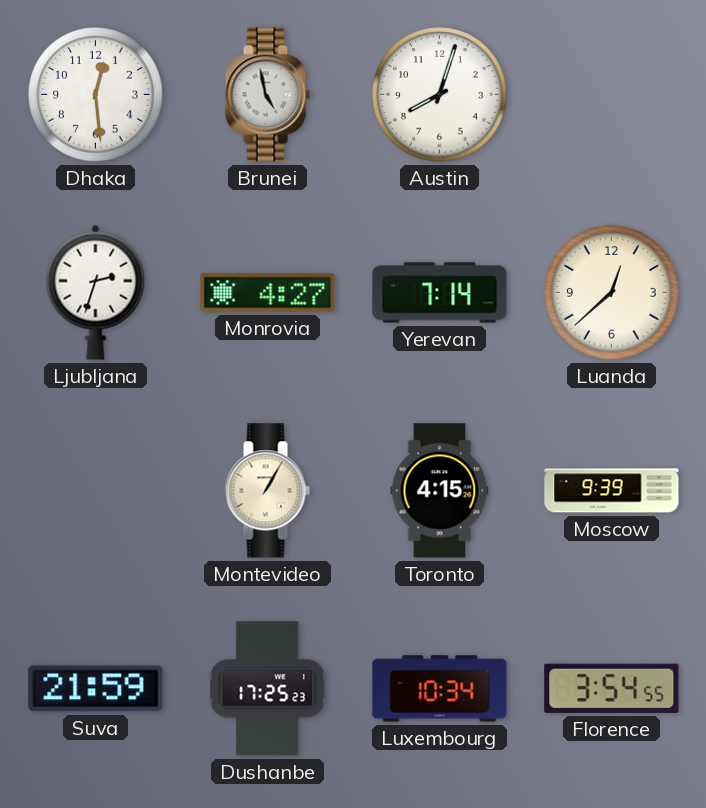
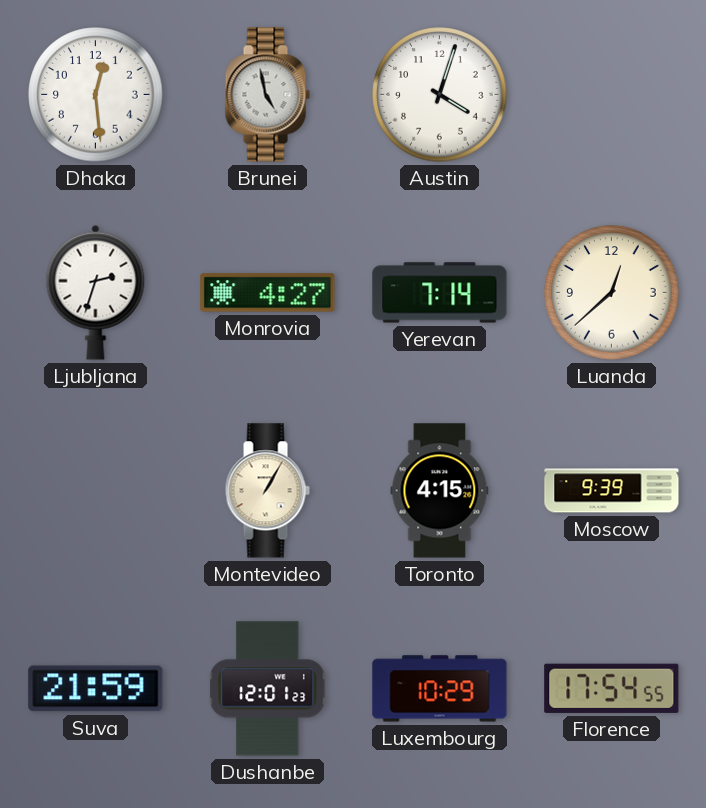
Austin: 8:03 -> 4:03 (440, 95)
Dushanbe: 17:25 -> 12:01 (268, 689)
Luxembourg: 10:34 -> 10:29 (440, 689)
Florence: 3:54 -> 17:54 (612, 688)
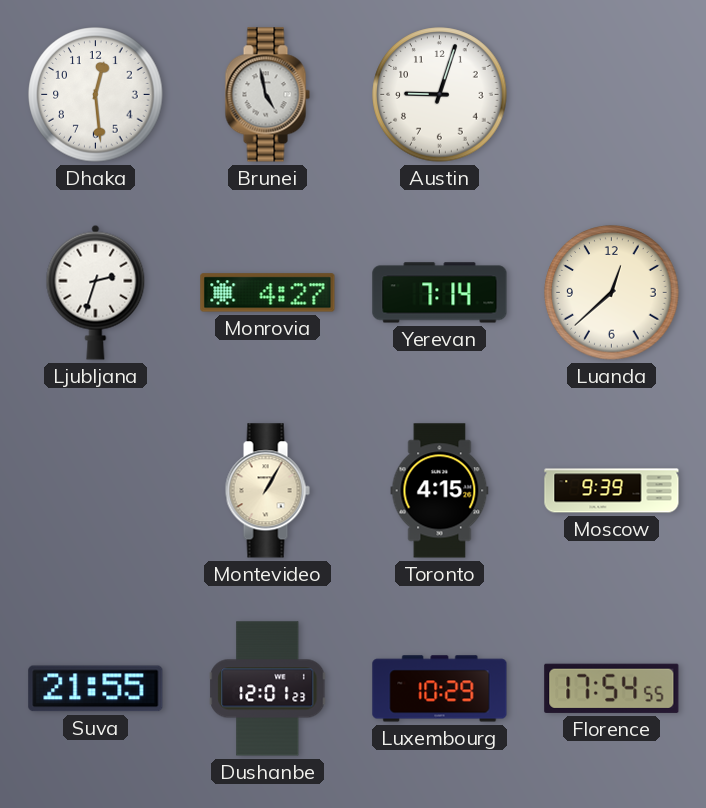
Austin: 4:03 -> 9:03 (440, 95)
Suva: 21:59 -> 21:55 (96, 689)
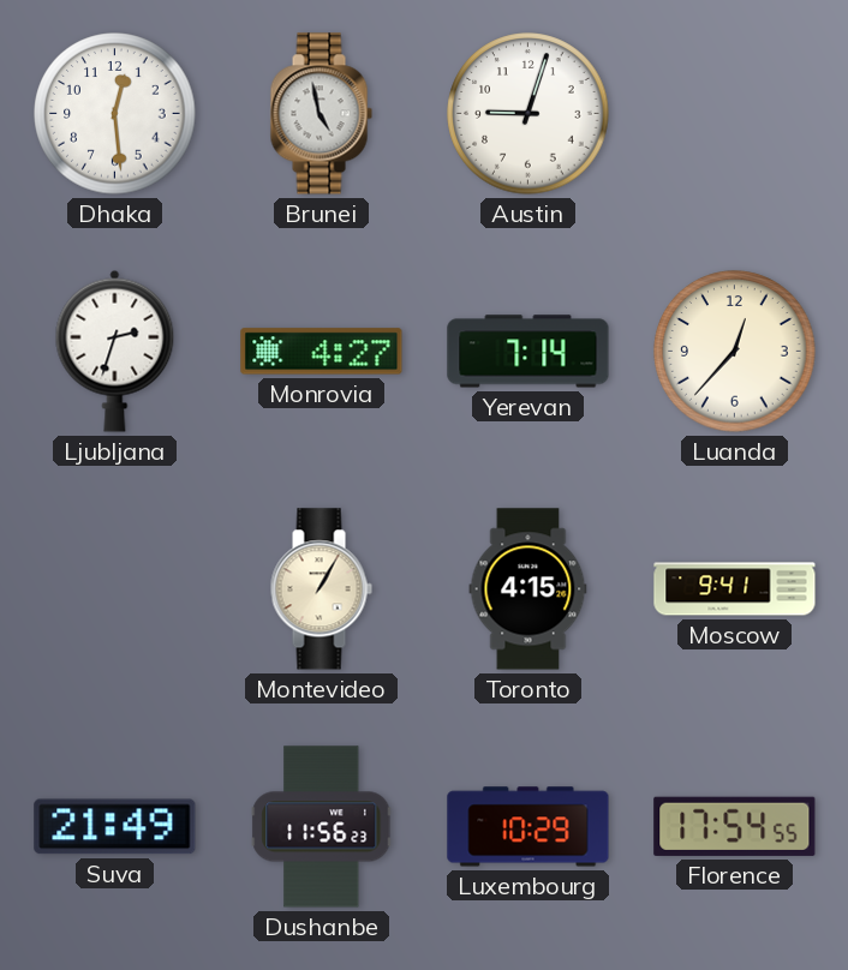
Luanda: 12:38 -> 12:37 (735, 352)
Moscow: 9:39 -> 9:41 (735, 589)
Suva: 21:55 -> 21:49 (115, 827)
Dushanbe: 12:01 -> 11:56 (322, 827)
